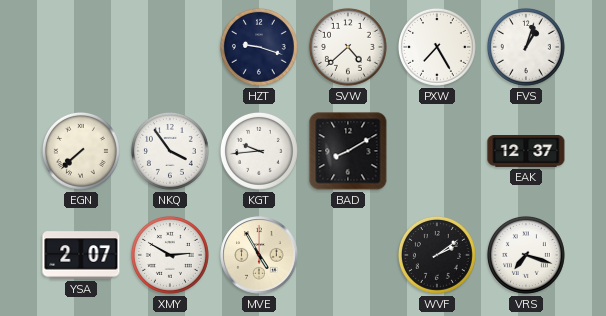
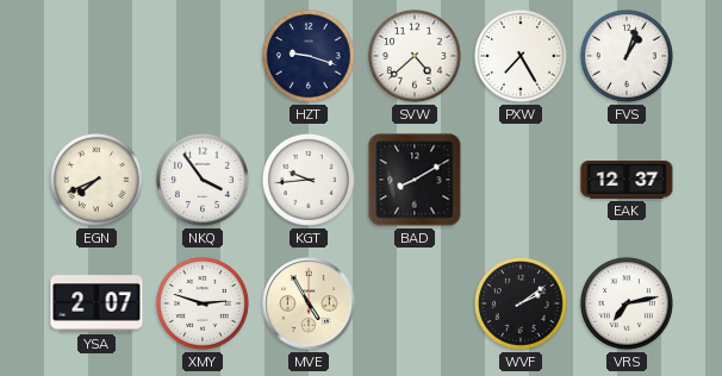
EGN: 7:38 -> 7:41 (97, 180)
XMY: 2:50 -> 2:48 (203, 303)
VRS: 7:18 -> 7:13 (627, 303)
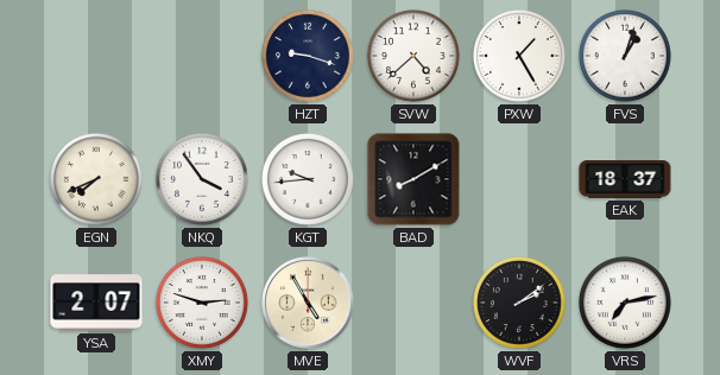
PXW: 7:25 -> 1:25 (519, 56)
EAK: 12:37 -> 18:37 (625, 180)
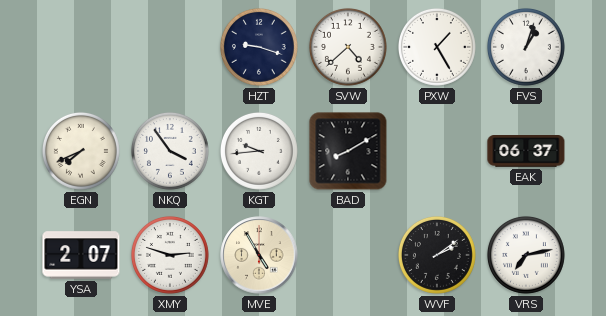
EAK: 18:37 -> 06:37 (526, 152)
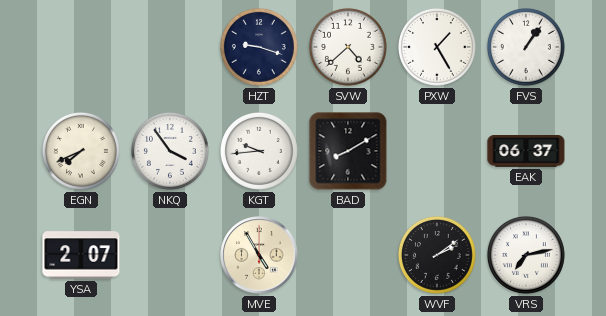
FVS: 1:03 -> 1:06 (526, 47)
XMY: 2:48 -> none (170, 255)
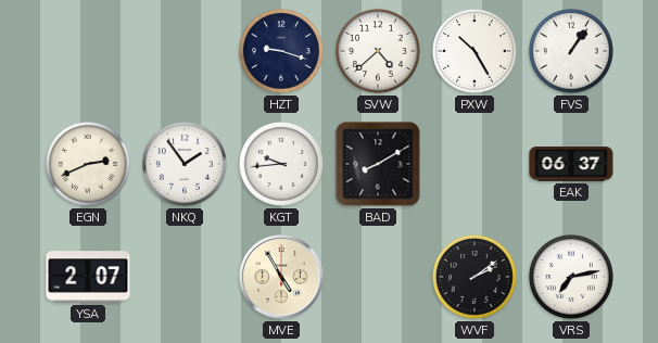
PXW: 1:25 -> 10:25 (474, 51)
EGN: 7:41 -> 2:41 (88, 164)
NKQ: 3:54 -> 1:54 (185, 164)
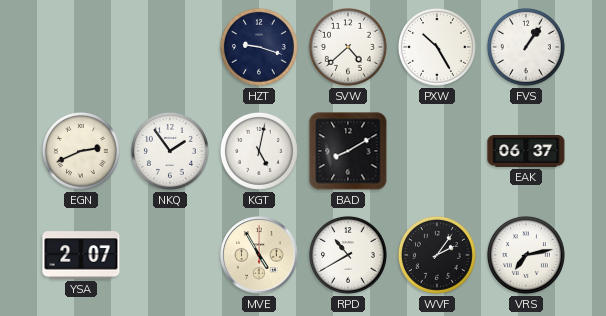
KGT: 9:44 -> 5:02 (259, 151)
RPD: none -> 10:40 (348, 255)
WVF: 2:09 -> 2:06 (437, 255)
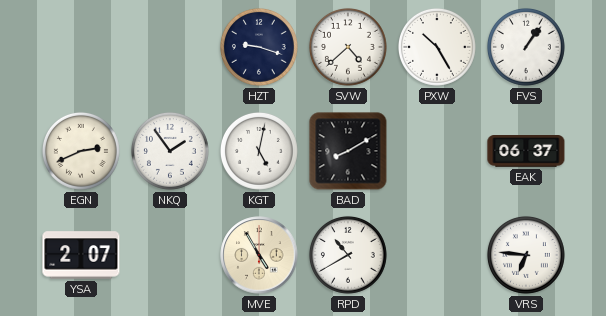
WVF: 2:06 -> none (437, 255)
VRS: 7:13 -> 6:46 (526, 255)
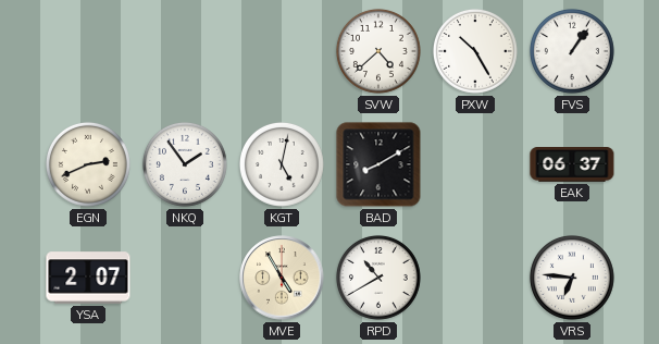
HZT: 9:18 -> none (259, 47)
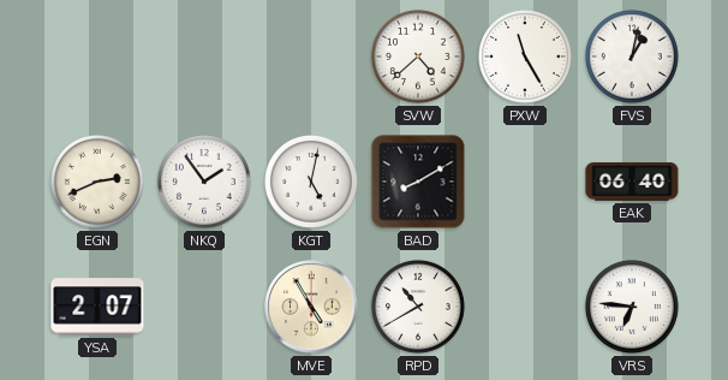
PXW: 10:25 -> 11:25 (525, 57)
FVS: 1:06 -> 1:02 (632, 57)
EAK: 06:37 -> 06:40 (632, 183)
